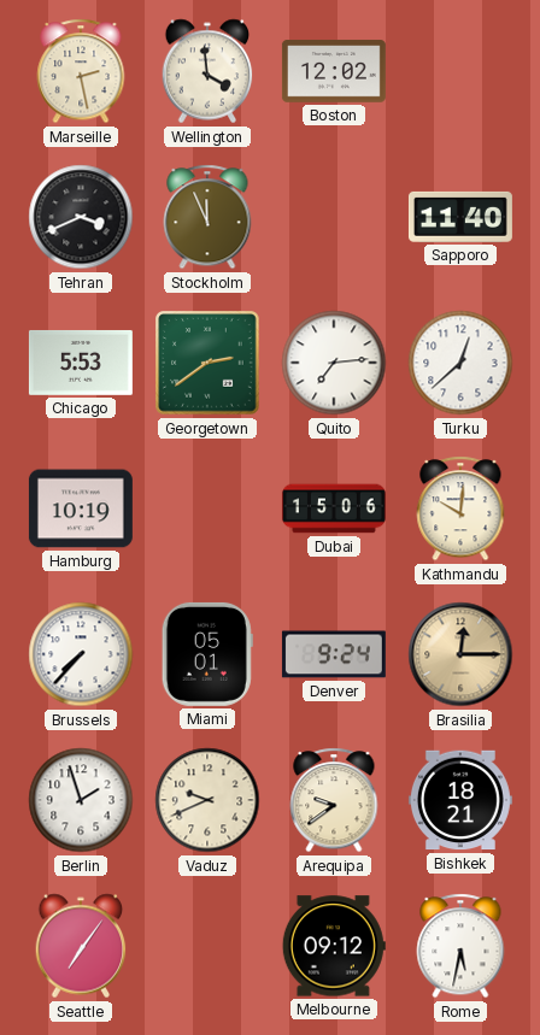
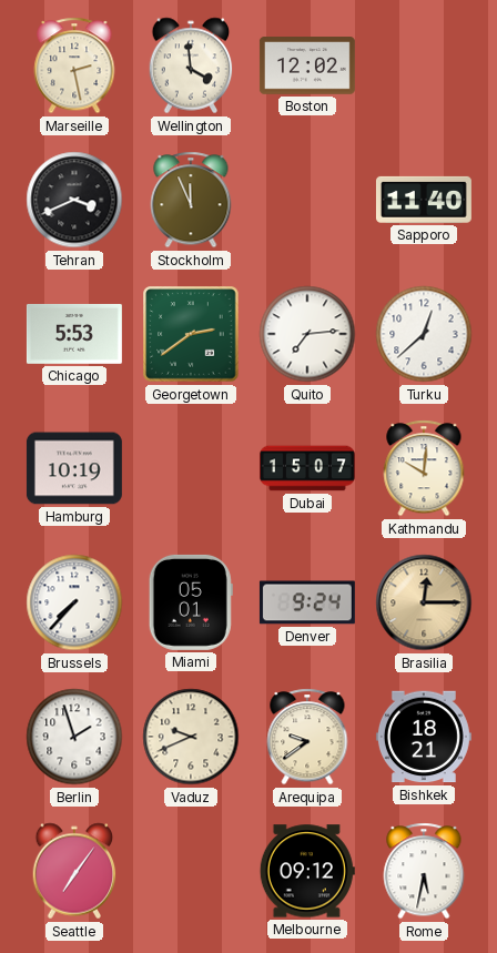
Dubai: 15:06 -> 15:07 (307, 468)
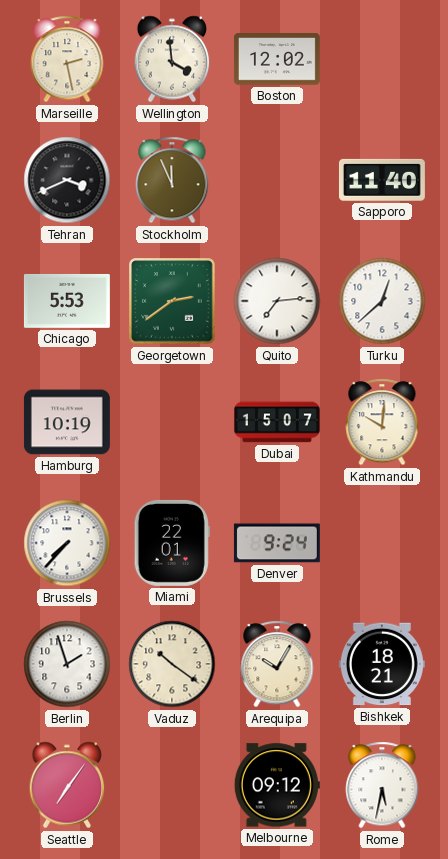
Miami: 05:01 -> 22:01 (172, 543)
Brasilia: 12:15 -> none (424, 602)
Vaduz: 9:41 -> 10:21 (172, 664)
Arequipa: 9:39 -> 10:05 (277, 664)
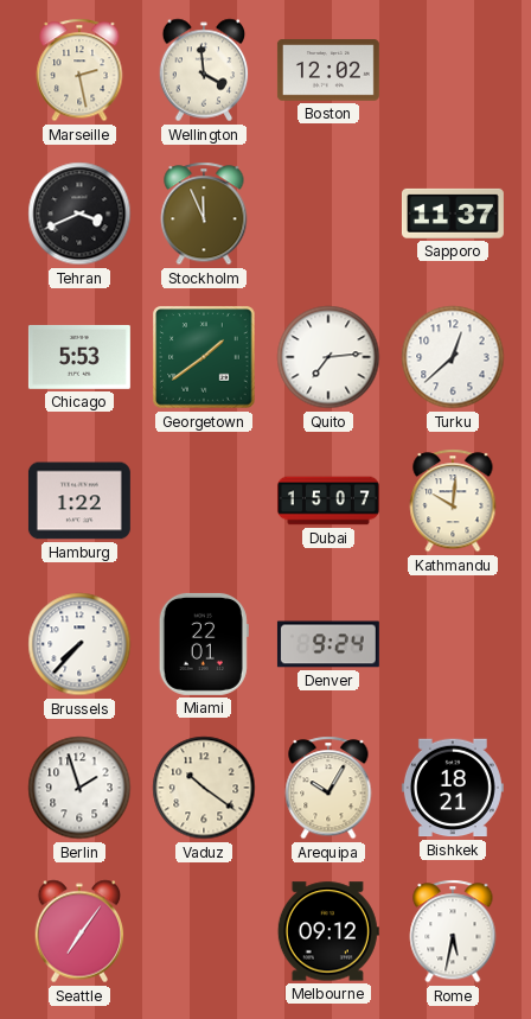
Sapporo: 11:40 -> 11:37 (453, 214)
Georgetown: 2:39 -> 1:39 (204, 357)
Hamburg: 10:19 -> 1:22 (79, 501)
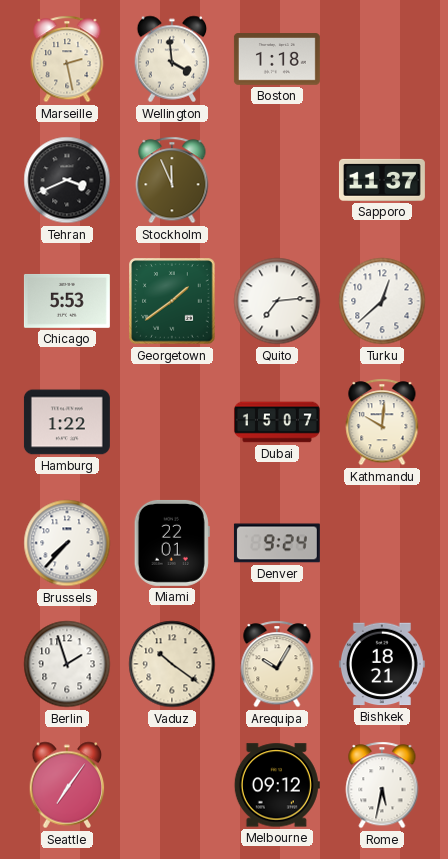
Boston: 12:02 -> 1:18 (277, 59)
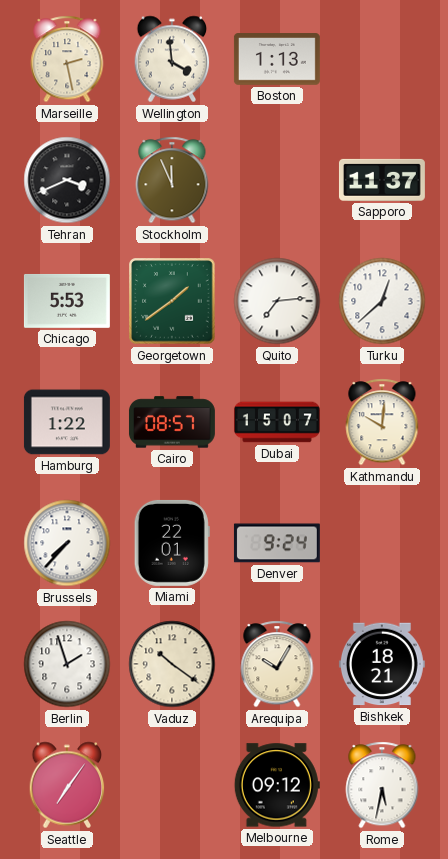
Boston: 1:18 -> 1:13 (277, 59)
Cairo: none -> 08:57 (172, 422)
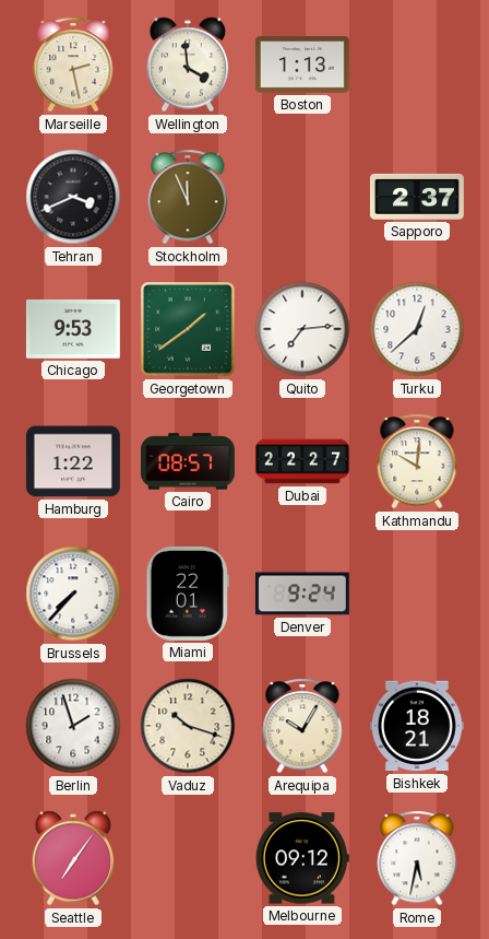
Sapporo: 11:37 -> 2:37 (417, 197)
Chicago: 5:53 -> 9:53 (73, 329)
Dubai: 15:07 -> 22:27 (302, 461)
Vaduz: 10:21 -> 10:18 (188, 726)
